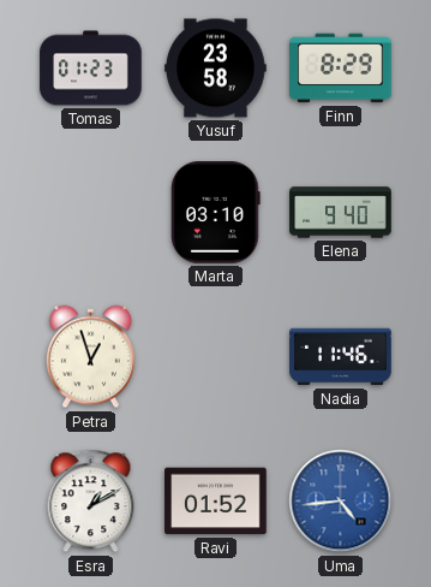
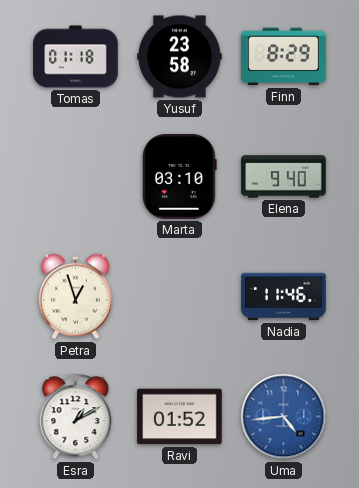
Tomas: 01:23 -> 01:18 (76, 57)
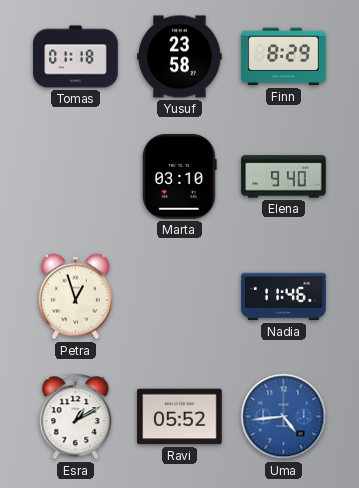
Ravi: 01:52 -> 05:52 (180, 417)
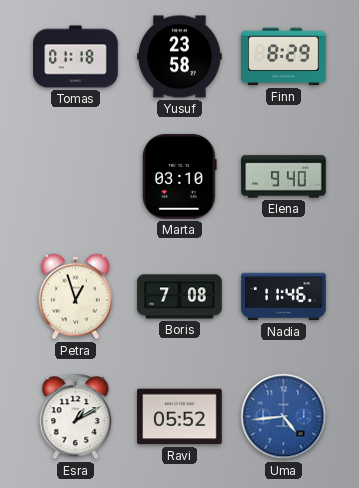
Boris: none -> 7:08 (180, 297)
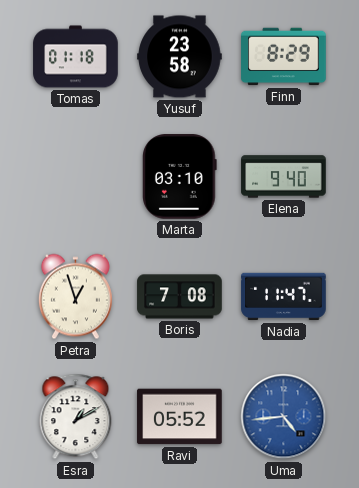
Nadia: 11:46 -> 11:47 (284, 297)
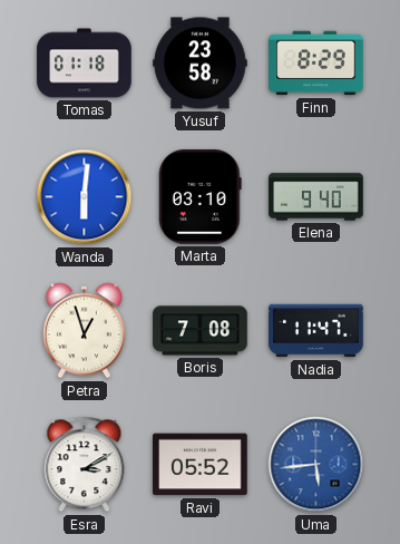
Wanda: none -> 6:01 (85, 197)
Esra: 1:10 -> 3:10 (85, 465)
Uma: 4:44 -> 5:44 (316, 465)
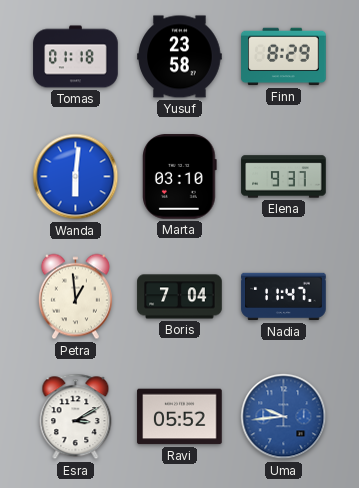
Elena: 9:40 -> 9:37 (284, 177)
Petra: 12:57 -> 12:59 (75, 297)
Boris: 7:08 -> 7:04 (180, 297)
Uma: 5:44 -> 9:44 (284, 417)
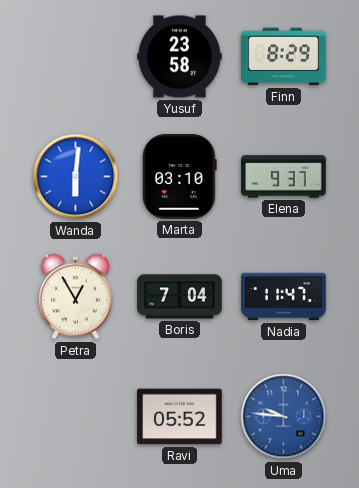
Tomas: 01:18 -> none (76, 57)
Petra: 12:59 -> 12:55 (75, 297)
Esra: 3:10 -> none (76, 417)
Uma: 9:44 -> 9:46 (284, 417)
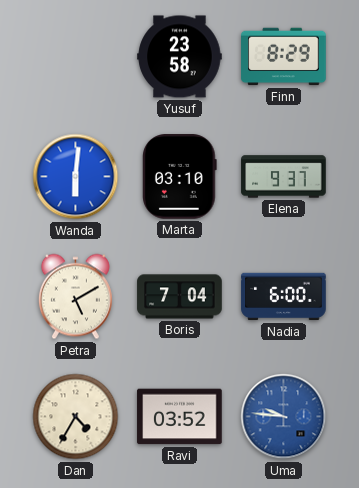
Petra: 12:55 -> 5:10 (75, 297)
Nadia: 11:47 -> 6:00 (284, 297)
Dan: none -> 4:35 (76, 417)
Ravi: 05:52 -> 03:52 (180, 417)
